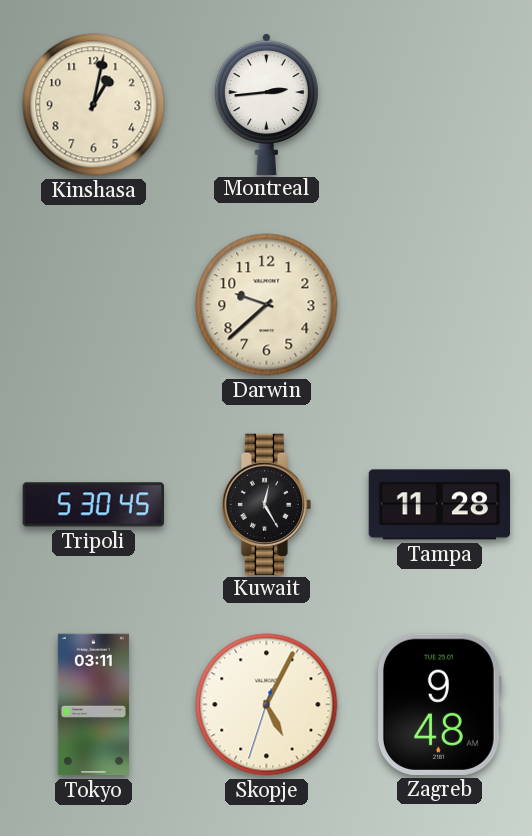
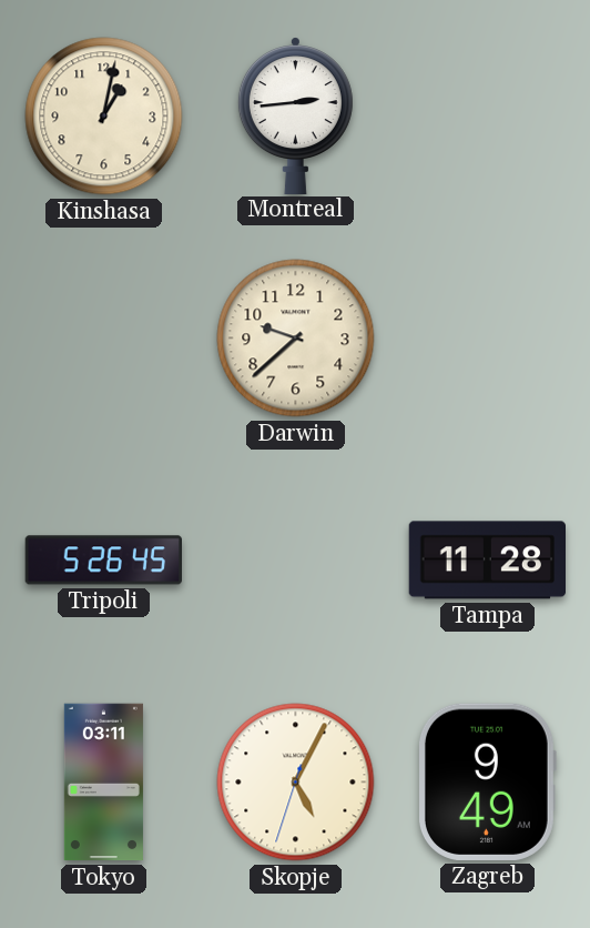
Tripoli: 5:30 -> 5:26 (103, 561)
Kuwait: 12:25 -> none (267, 504)
Zagreb: 9:48 -> 9:49 (487, 781)
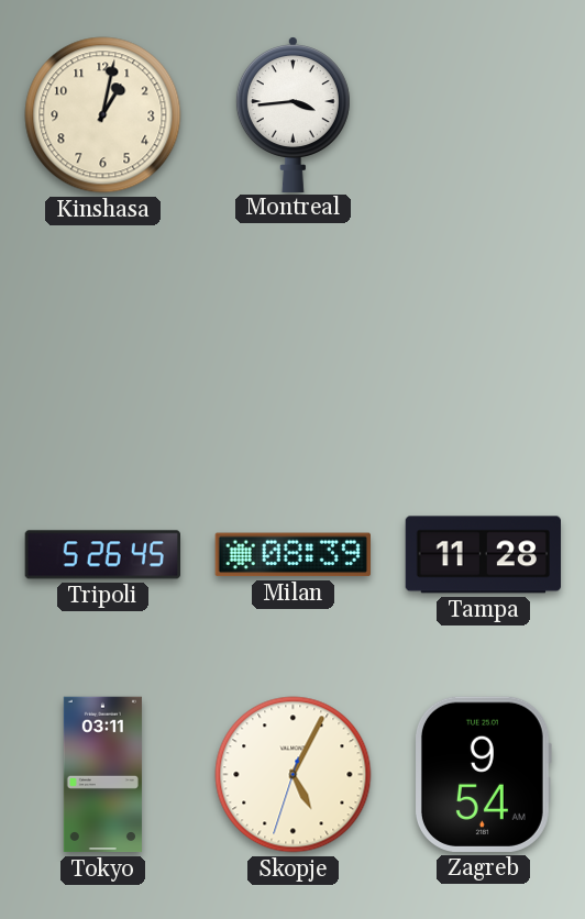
Montreal: 2:44 -> 3:44 (292, 114)
Darwin: 9:38 -> none (296, 339)
Milan: none -> 08:39 (292, 555)
Zagreb: 9:49 -> 9:54 (483, 774)
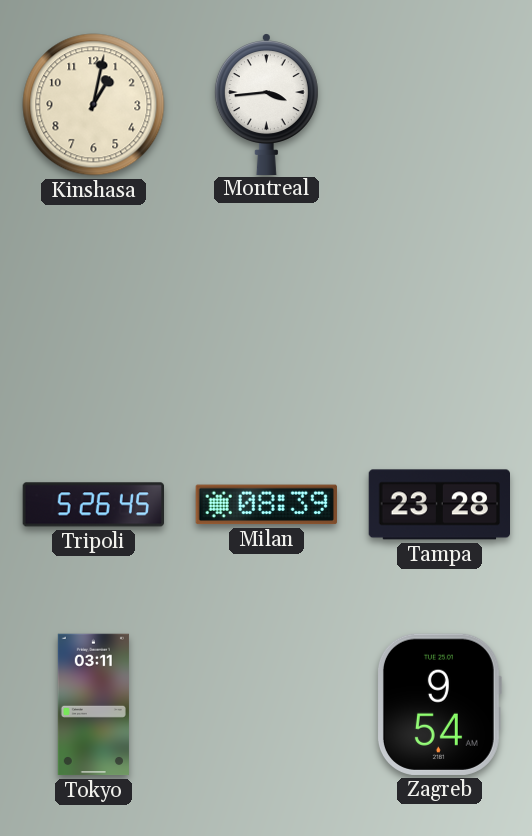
Tampa: 11:28 -> 23:28 (439, 505)
Skopje: 5:04 -> none (294, 775)
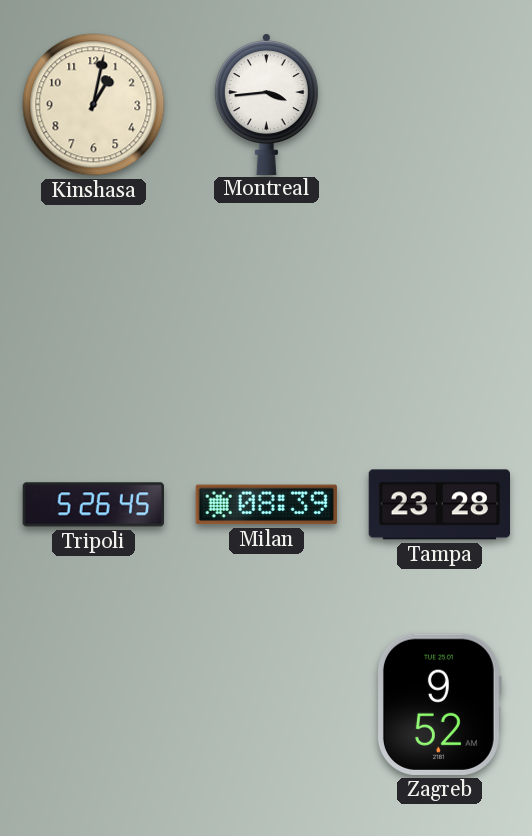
Tokyo: 03:11 -> none (93, 705)
Zagreb: 9:54 -> 9:52 (439, 704)
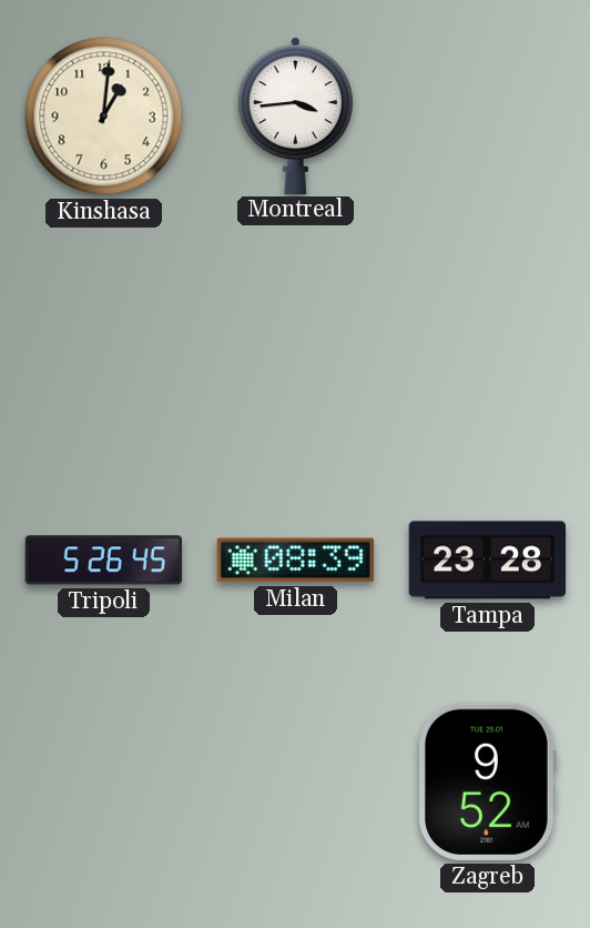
Kinshasa: 1:02 -> 1:01 (104, 117)
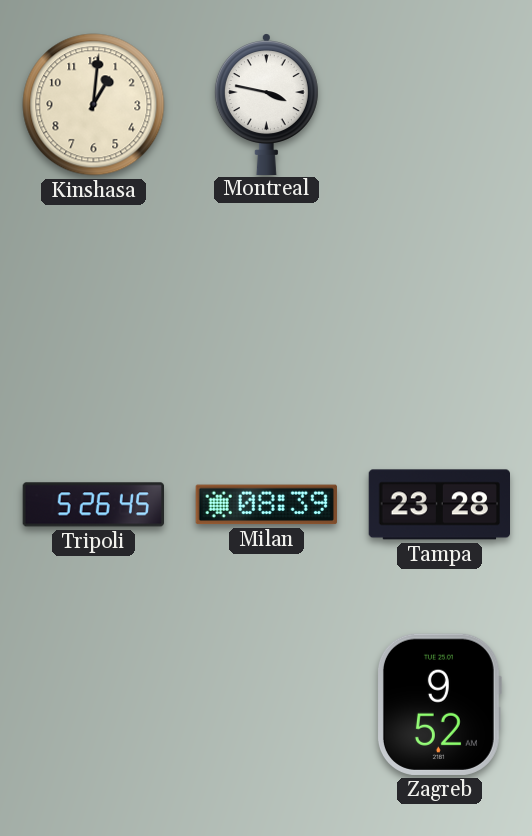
Montreal: 3:44 -> 3:47 (266, 104)
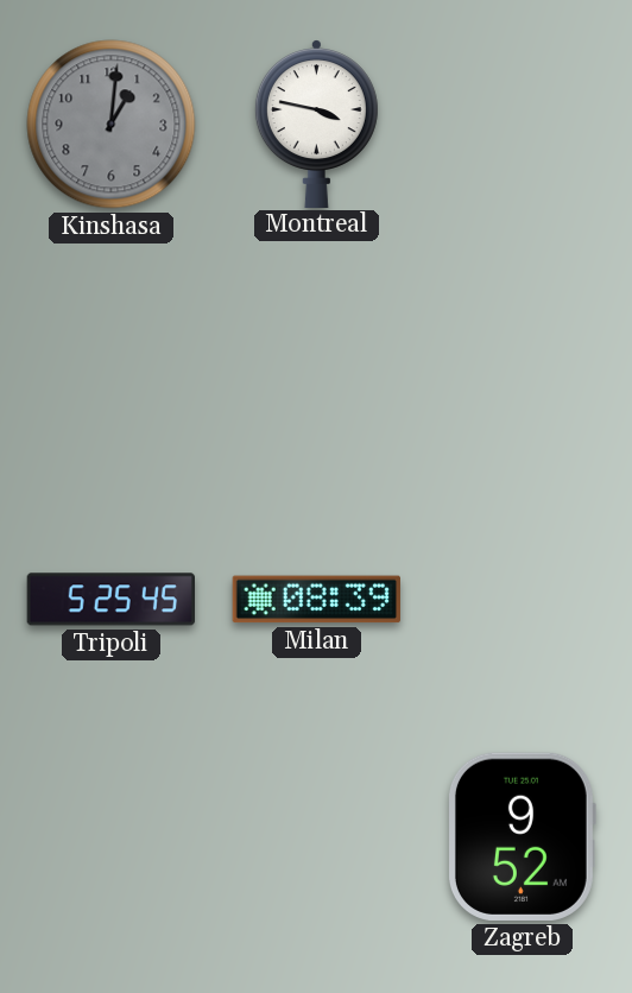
Kinshasa dial: cream -> grey (112, 125)
Tripoli: 5:26 -> 5:25 (110, 600)
Tampa: 23:28 -> none (439, 505)
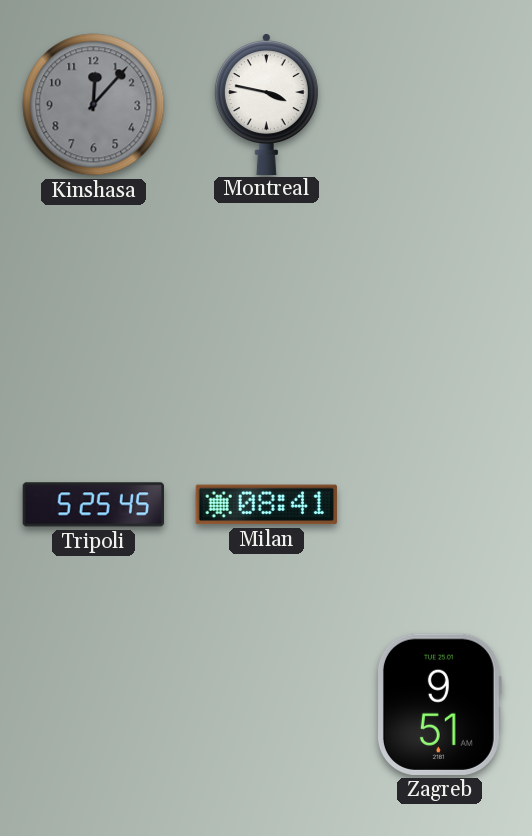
Kinshasa: 1:01 -> 12:07 (94, 105)
Milan: 08:39 -> 08:41 (266, 505)
Zagreb: 9:52 -> 9:51 (439, 704)
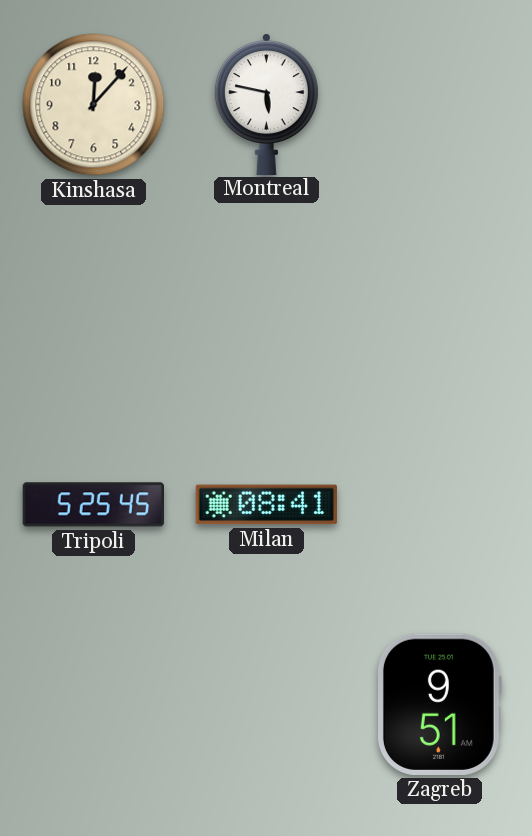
Kinshasa dial: grey -> cream (94, 105)
Montreal: 3:47 -> 5:47 (266, 104)
